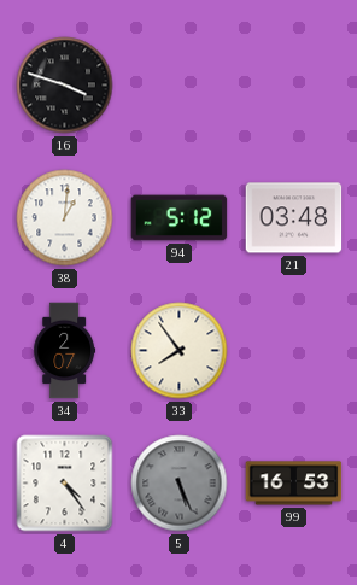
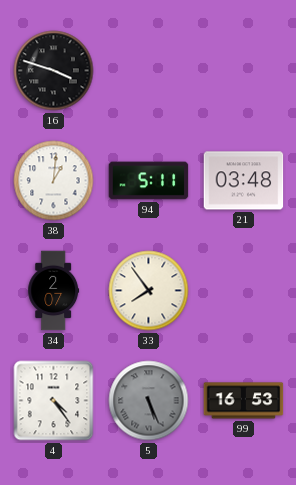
94: 5:12 -> 5:11 (149, 181)
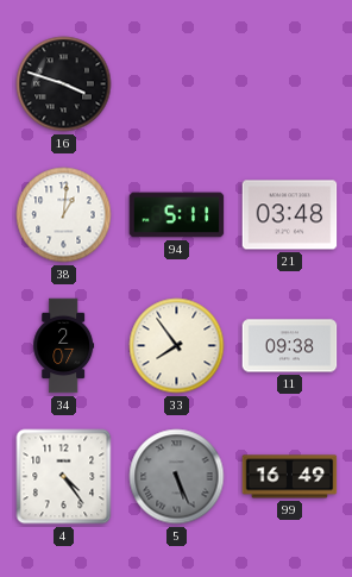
11: none -> 09:38 (290, 346)
99: 16:53 -> 16:49 (290, 477)
